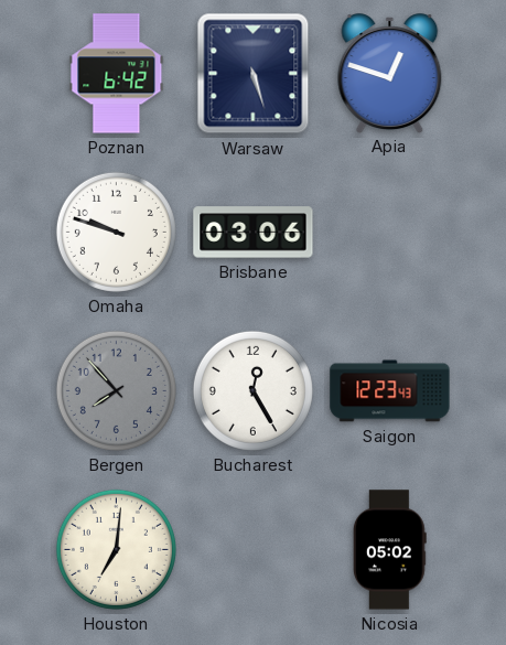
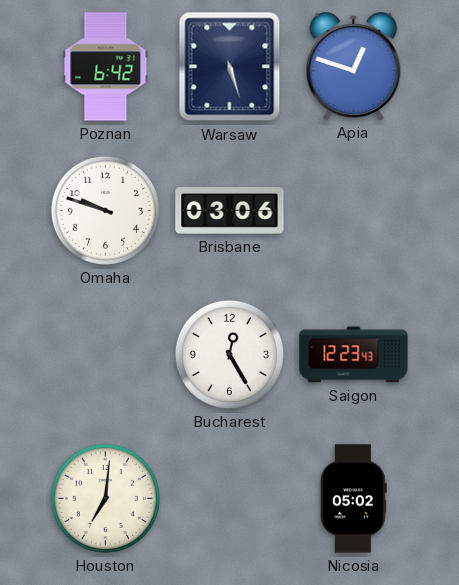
Bergen: 7:53 -> none (116, 390)
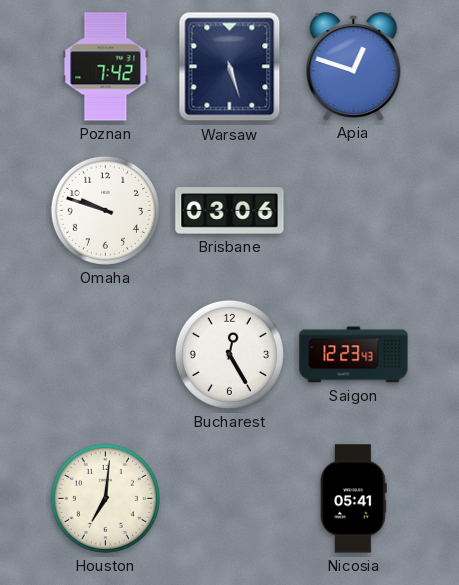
Poznan: 6:42 -> 7:42 (106, 67)
Nicosia: 05:02 -> 05:41 (353, 499)
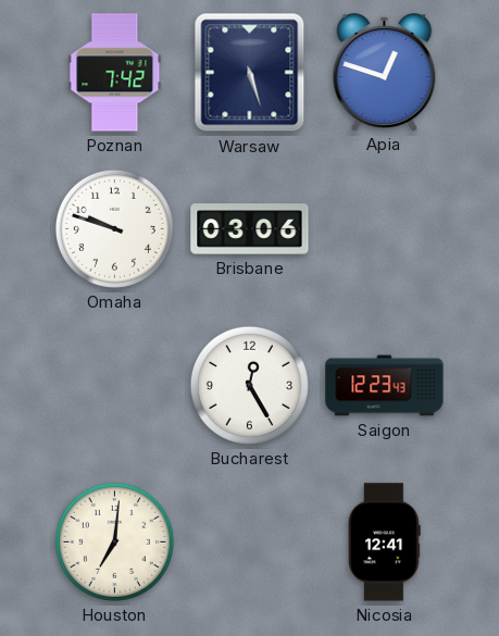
Nicosia: 05:41 -> 12:41 (384, 543)
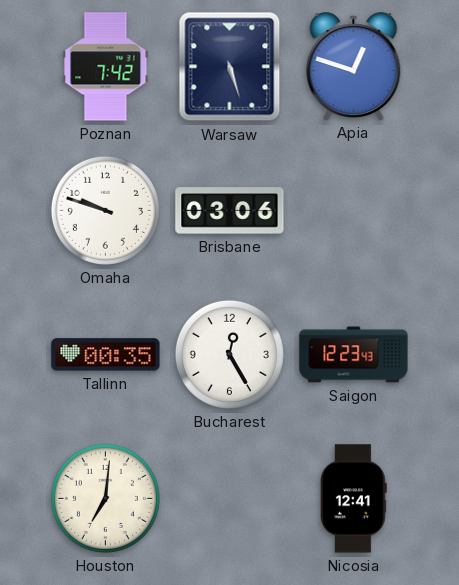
Tallinn: none -> 00:35 (106, 355)
